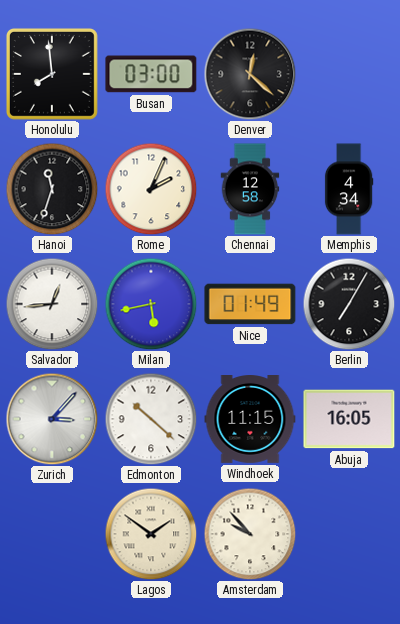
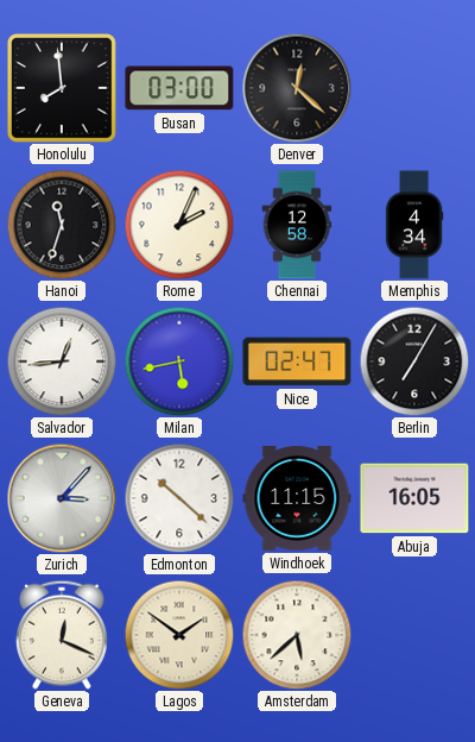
Nice: 01:49 -> 02:47 (297, 361)
Geneva: none -> 12:19 (62, 635)
Amsterdam: 9:53 -> 5:38 (297, 635)
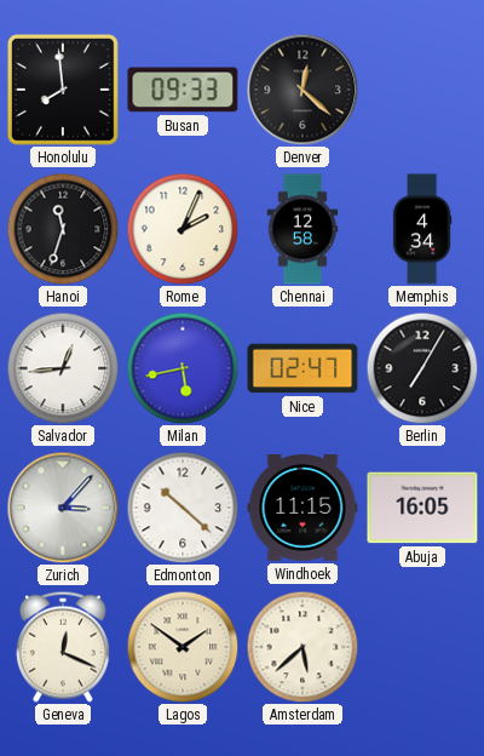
Busan: 03:00 -> 09:33 (183, 90)
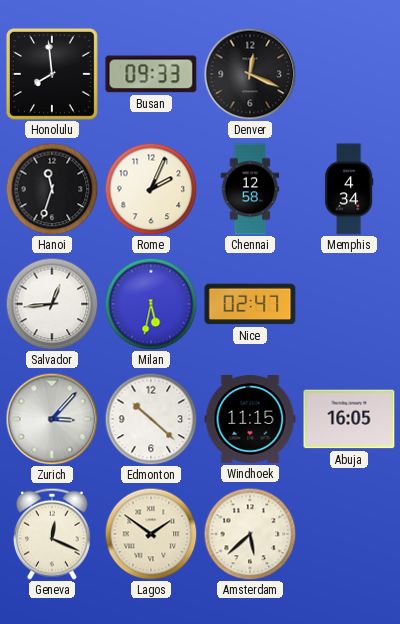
Denver: 12:22 -> 12:19 (250, 74)
Milan: 5:43 -> 5:32 (151, 304)
Berlin: 7:05 -> none (422, 368)
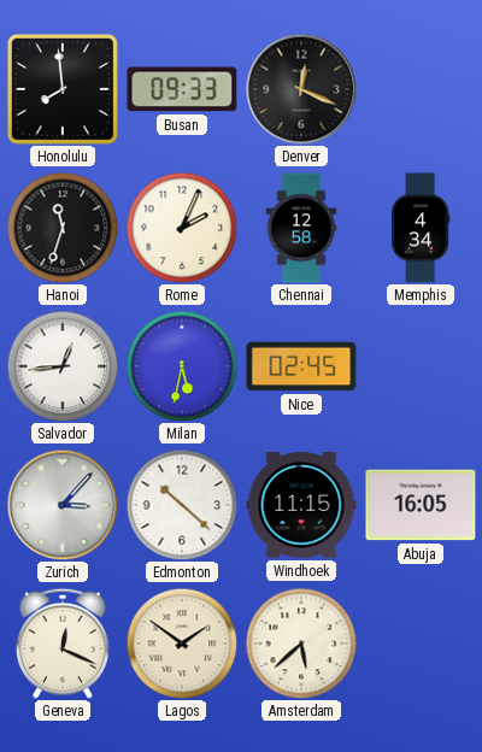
Nice: 02:47 -> 02:45 (301, 366)
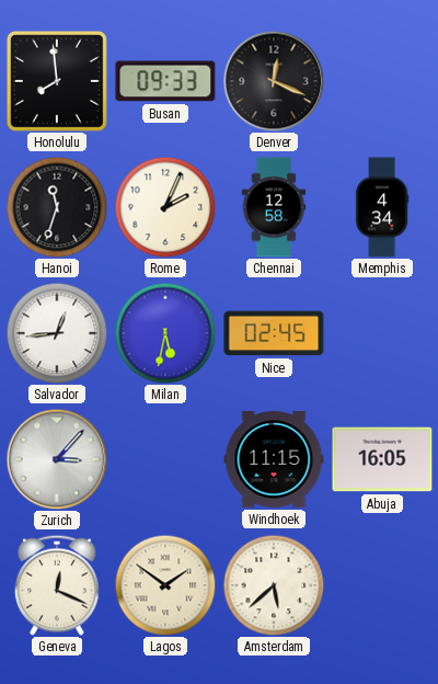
Edmonton: 10:22 -> none (182, 505)
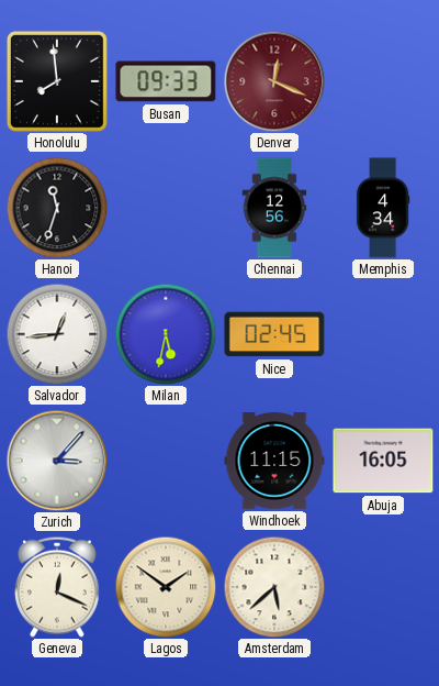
Denver dial: black -> burgundy (274, 81)
Rome: 2:04 -> none (165, 207)
Chennai: 12:58 -> 12:56 (274, 208)
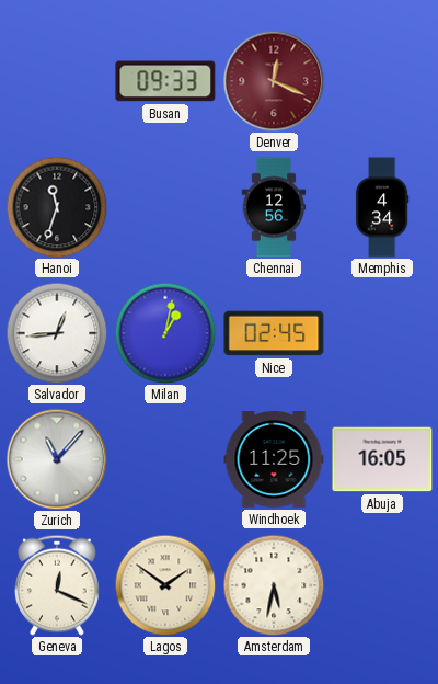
Honolulu: 7:59 -> none (57, 81)
Milan: 5:32 -> 1:02 (165, 333)
Zurich: 3:07 -> 11:07 (57, 459)
Windhoek: 11:15 -> 11:25 (274, 460)
Amsterdam: 5:38 -> 5:32 (274, 585)
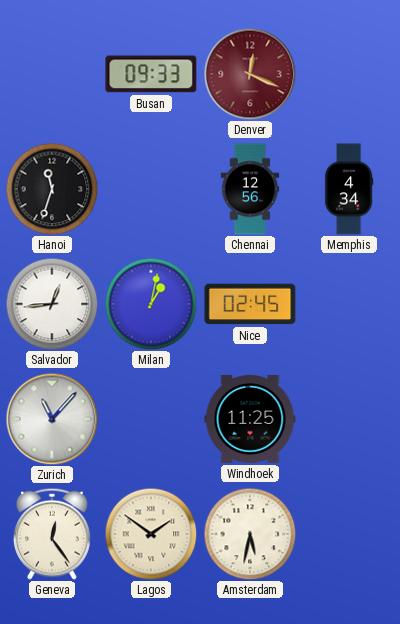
Abuja: 16:05 -> none (382, 459)
Geneva: 12:19 -> 12:24 (52, 534)
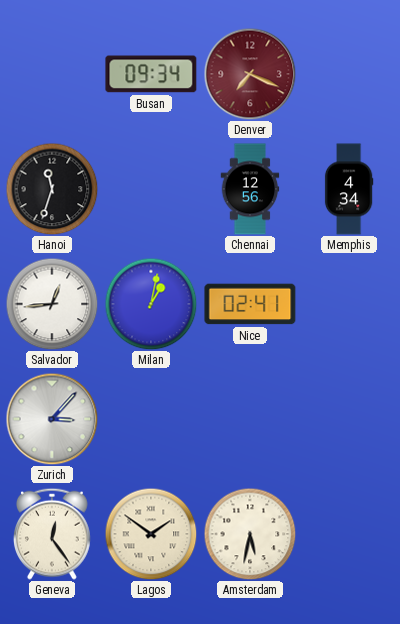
Busan: 09:33 -> 09:34 (151, 74)
Denver: 12:19 -> 7:19 (250, 74)
Nice: 02:45 -> 02:41 (250, 304)
Zurich: 11:07 -> 3:07 (52, 419)
Windhoek: 11:25 -> none (250, 420)
